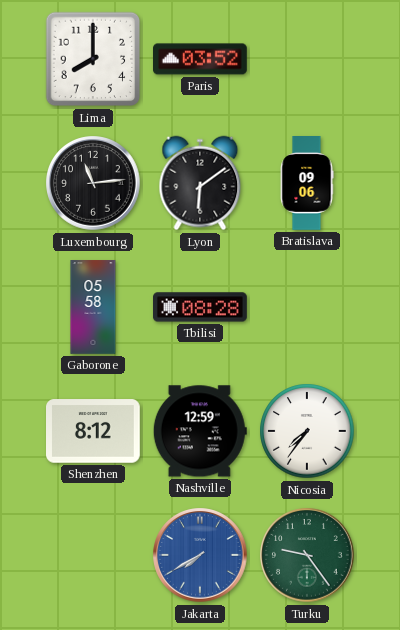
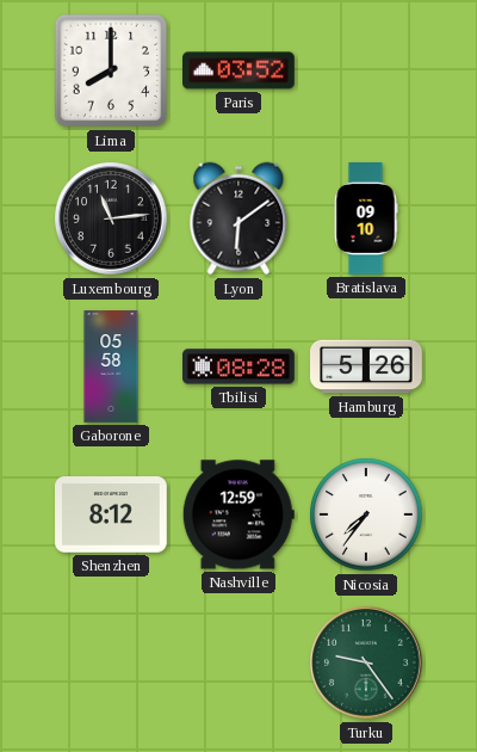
Bratislava: 09:06 -> 09:10 (366, 220)
Hamburg: none -> 5:26 (367, 366)
Jakarta: 7:40 -> none (200, 555)
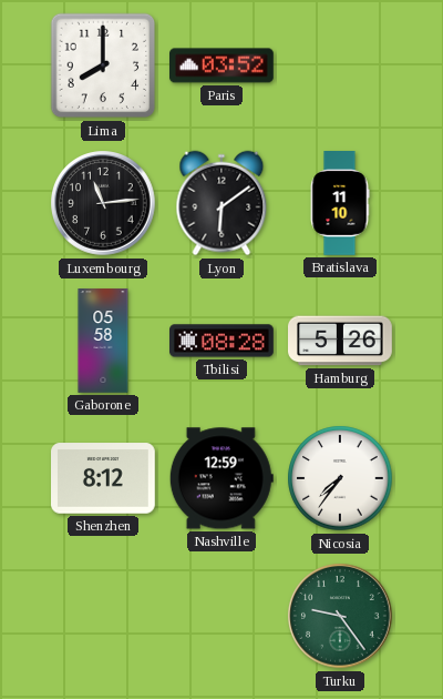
Bratislava: 09:10 -> 11:10 (340, 204)
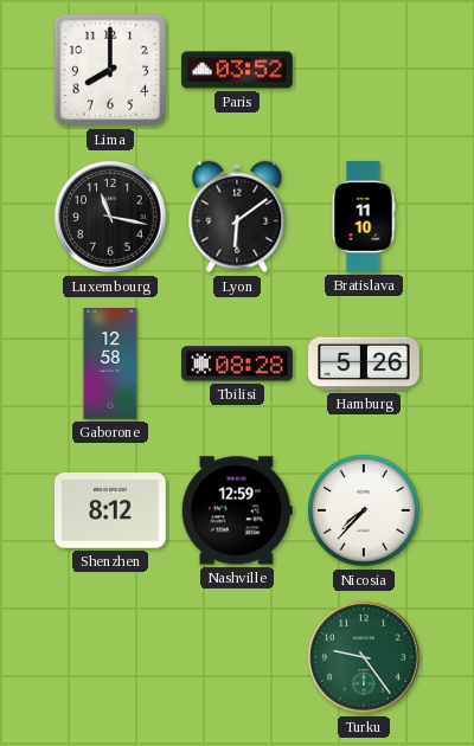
Luxembourg: 11:14 -> 11:17 (110, 217)
Gaborone: 05:58 -> 12:58 (110, 364)
Nicosia: 7:36 -> 7:37 (364, 510)
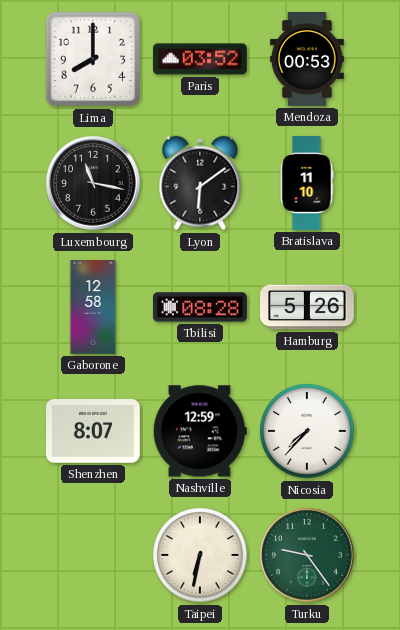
Mendoza: none -> 00:53 (307, 60)
Shenzhen: 8:12 -> 8:07 (94, 431)
Taipei: none -> 6:32 (200, 555)
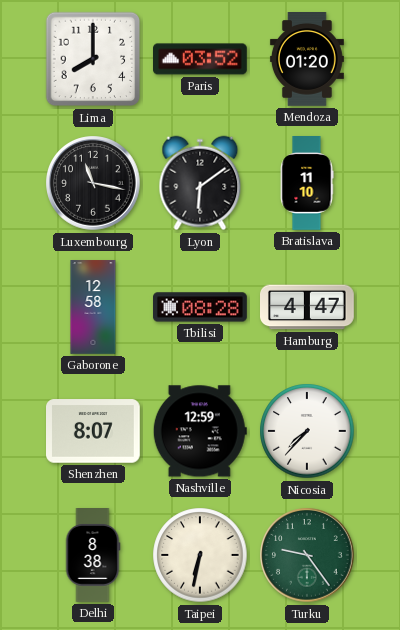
Mendoza: 00:53 -> 01:20 (307, 60)
Hamburg: 5:26 -> 4:47 (308, 307)
Delhi: none -> 8:38 (93, 556)
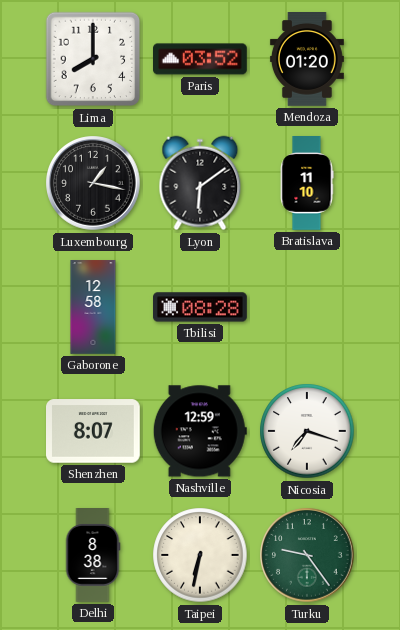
Luxembourg: 11:17 -> 1:17 (93, 183)
Hamburg: 4:47 -> none (308, 307)
Nicosia: 7:37 -> 7:18 (307, 431)
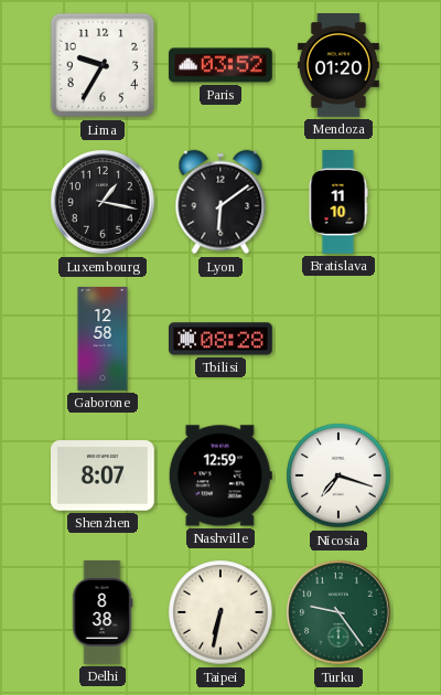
Lima: 8:00 -> 9:35 (103, 65)
